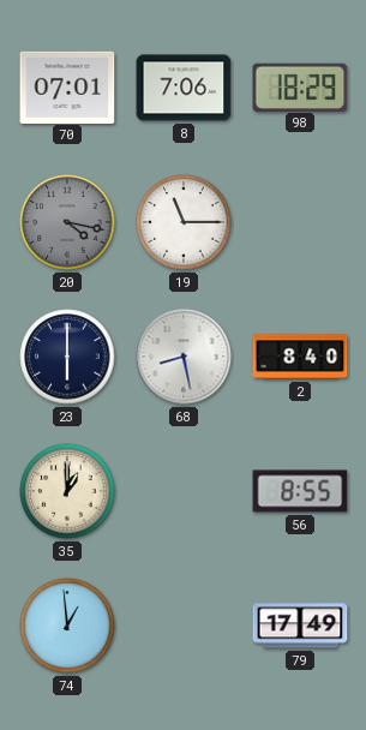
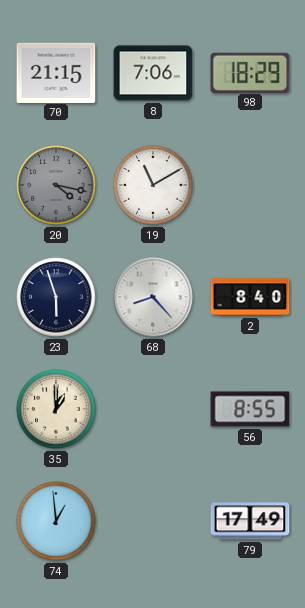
70: 07:01 -> 21:15 (56, 72)
19: 11:15 -> 11:10 (153, 185)
23: 6:00 -> 5:57 (56, 297)
68: 8:28 -> 8:23 (153, 297)
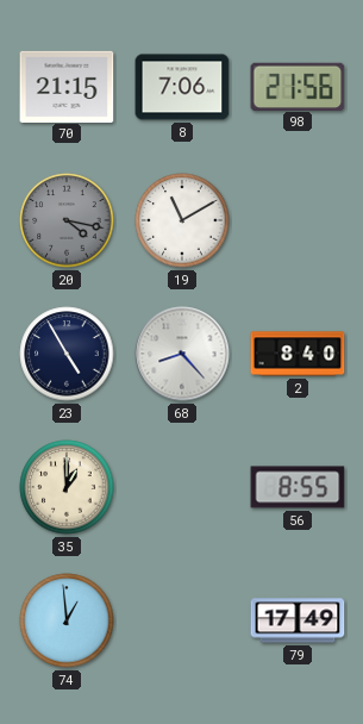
98: 18:29 -> 21:56 (298, 86)
23: 5:57 -> 4:55 (67, 354)
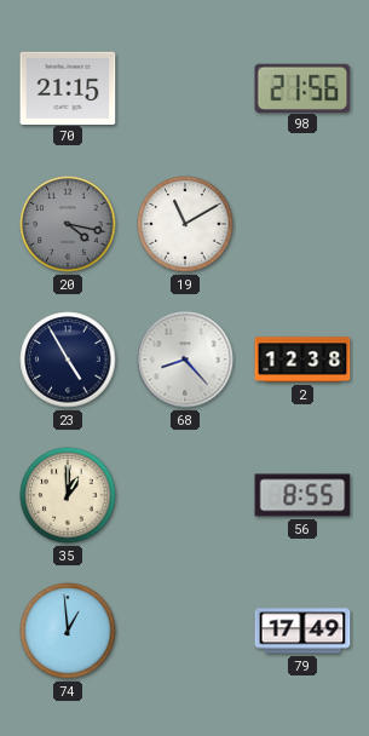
8: 7:06 -> none (182, 87)
2: 8:40 -> 12:38 (302, 360)
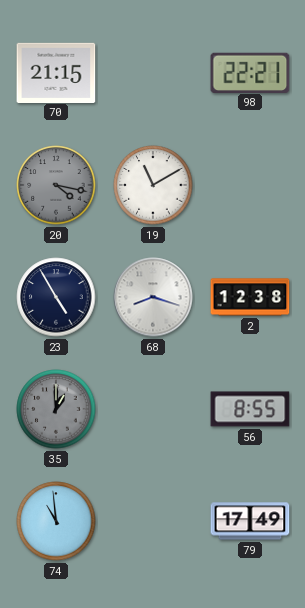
98: 21:56 -> 22:21 (250, 72)
68: 8:23 -> 8:18 (153, 297)
35 dial: cream -> grey (56, 409)
74: 12:59 -> 10:59 (56, 521)
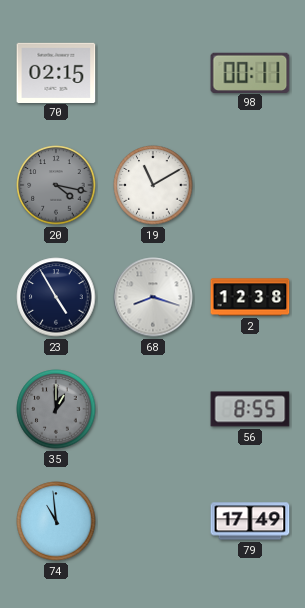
70: 21:15 -> 02:15 (56, 72)
98: 22:21 -> 00:11 (250, 72)
